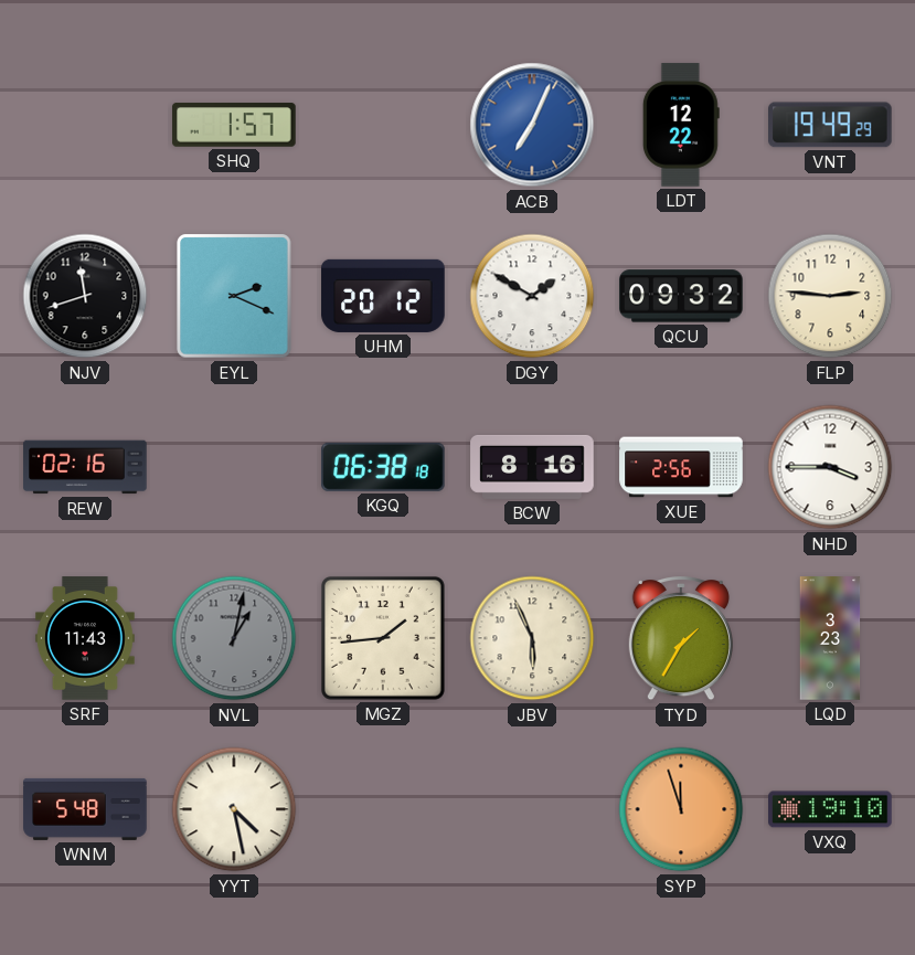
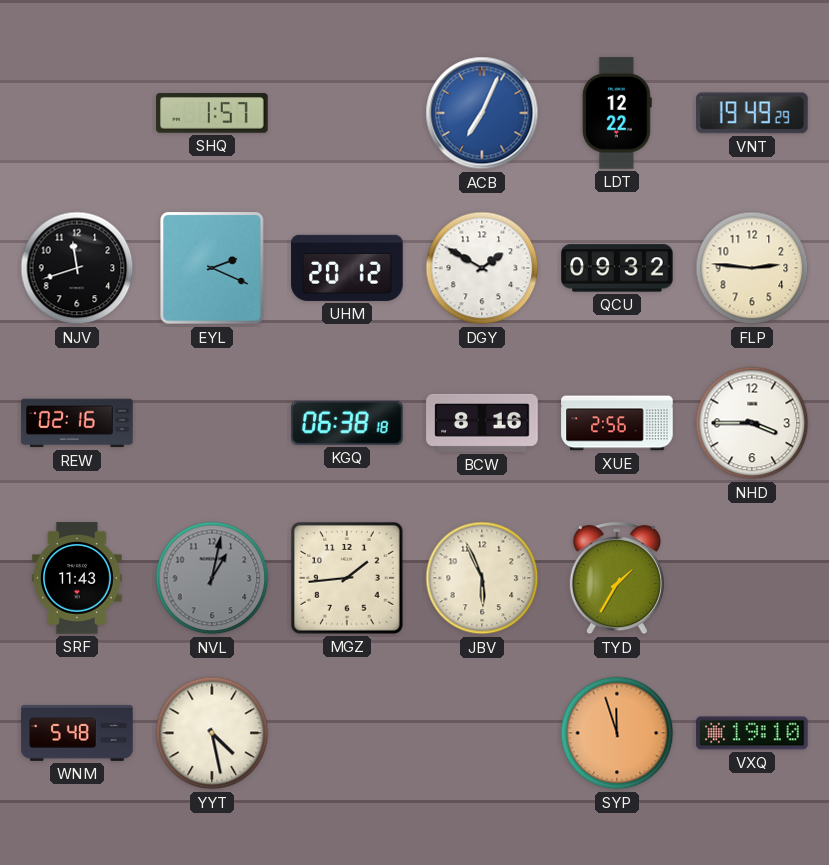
LQD: 3:23 -> none (830, 638)
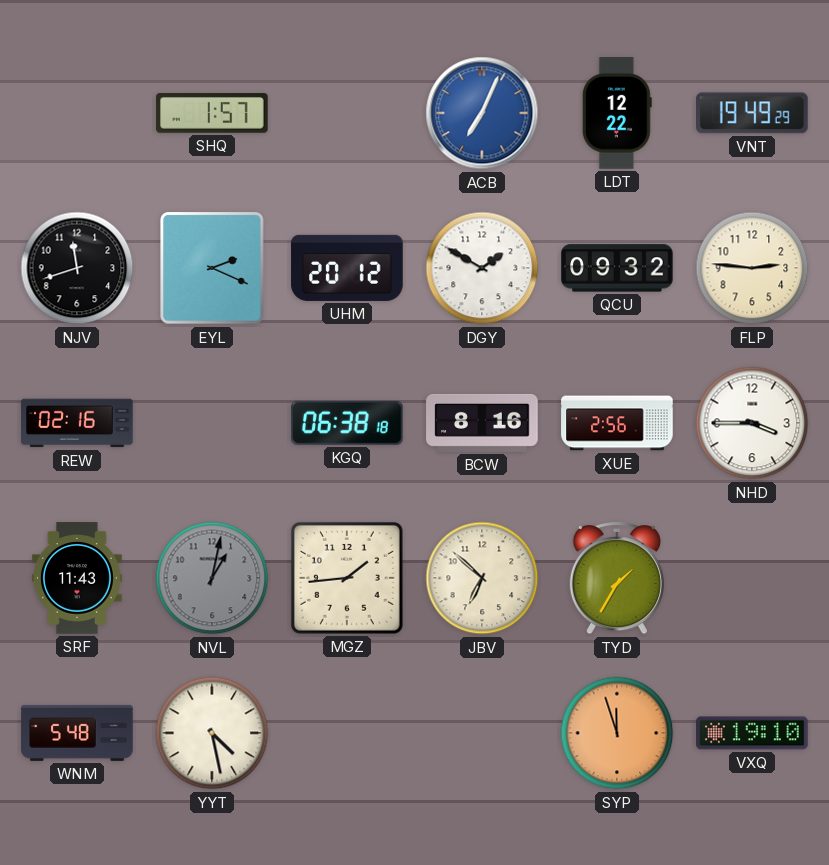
JBV: 5:56 -> 6:52 (482, 578)
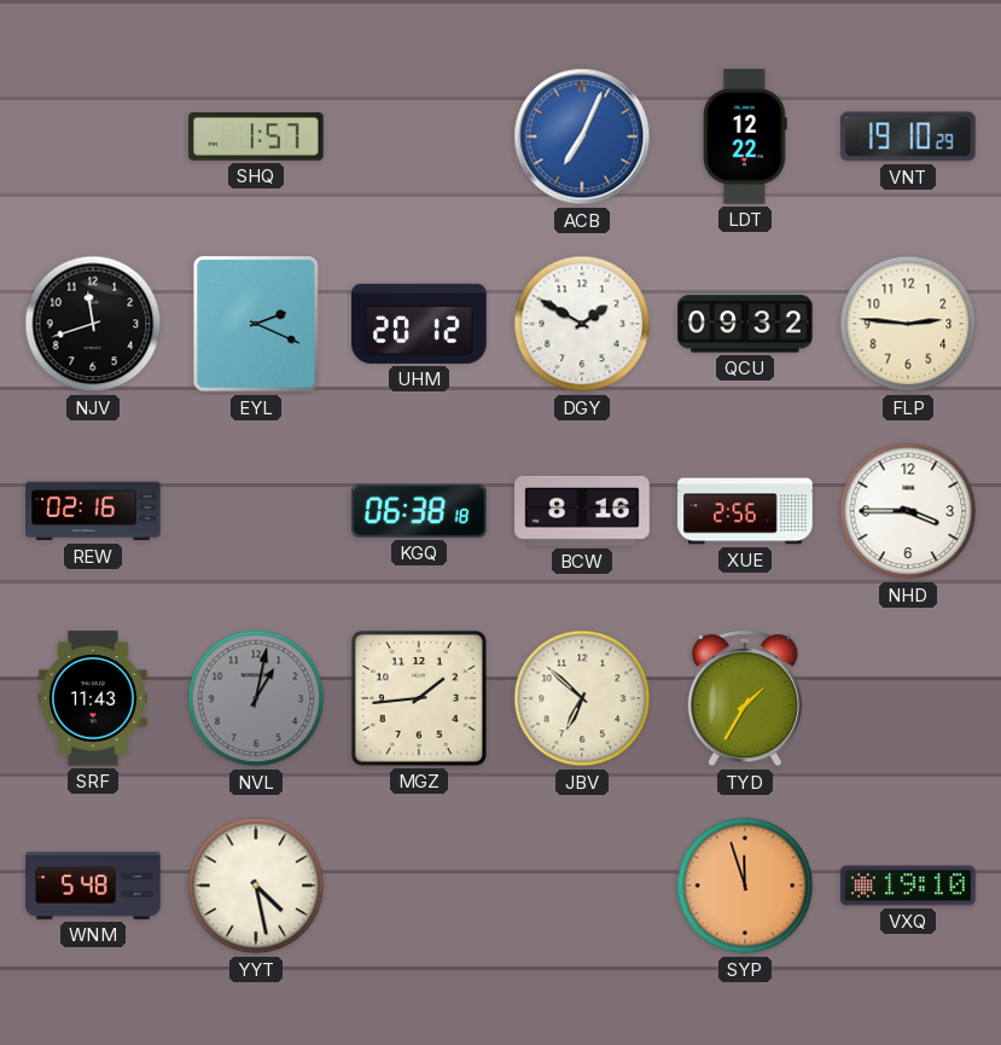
VNT: 19:49 -> 19:10 (909, 137)
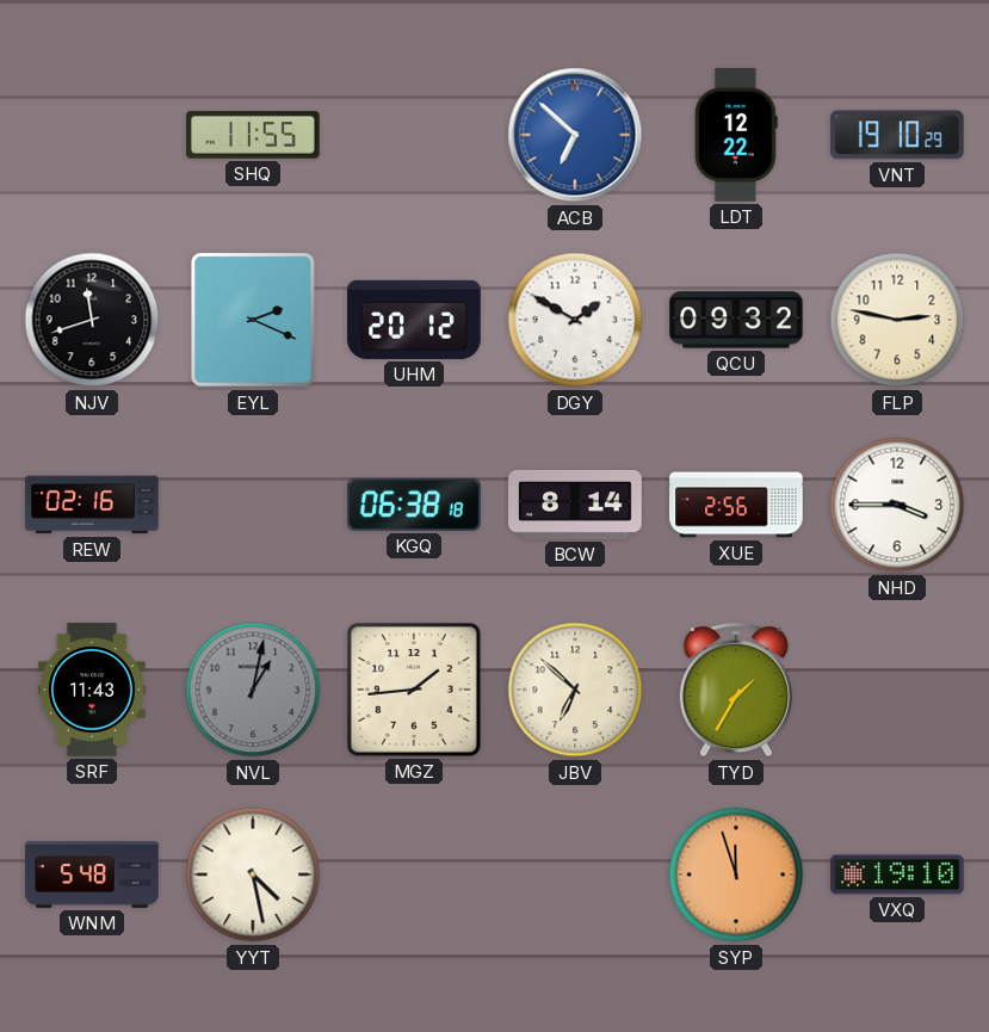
SHQ: 1:57 -> 11:55 (253, 135)
ACB: 7:04 -> 6:52 (575, 135)
FLP: 2:46 -> 2:47 (897, 320)
BCW: 8:16 -> 8:14 (575, 505)
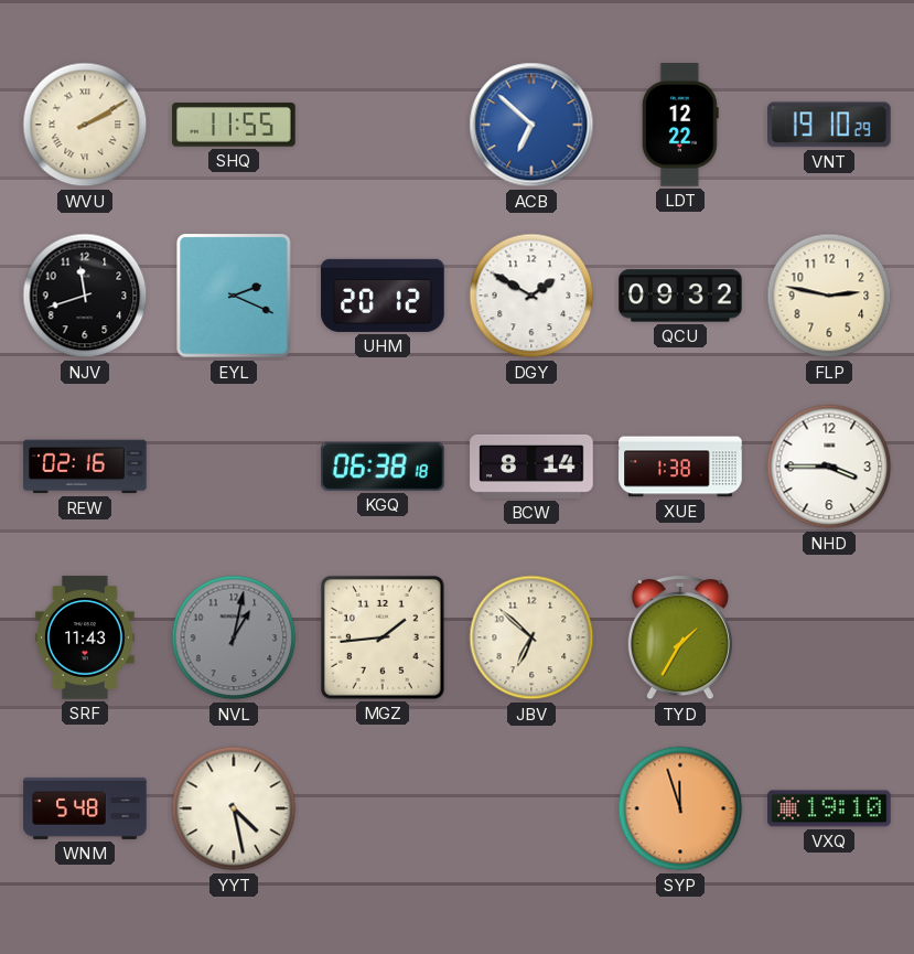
WVU: none -> 2:10 (85, 125)
XUE: 2:56 -> 1:38 (680, 467)
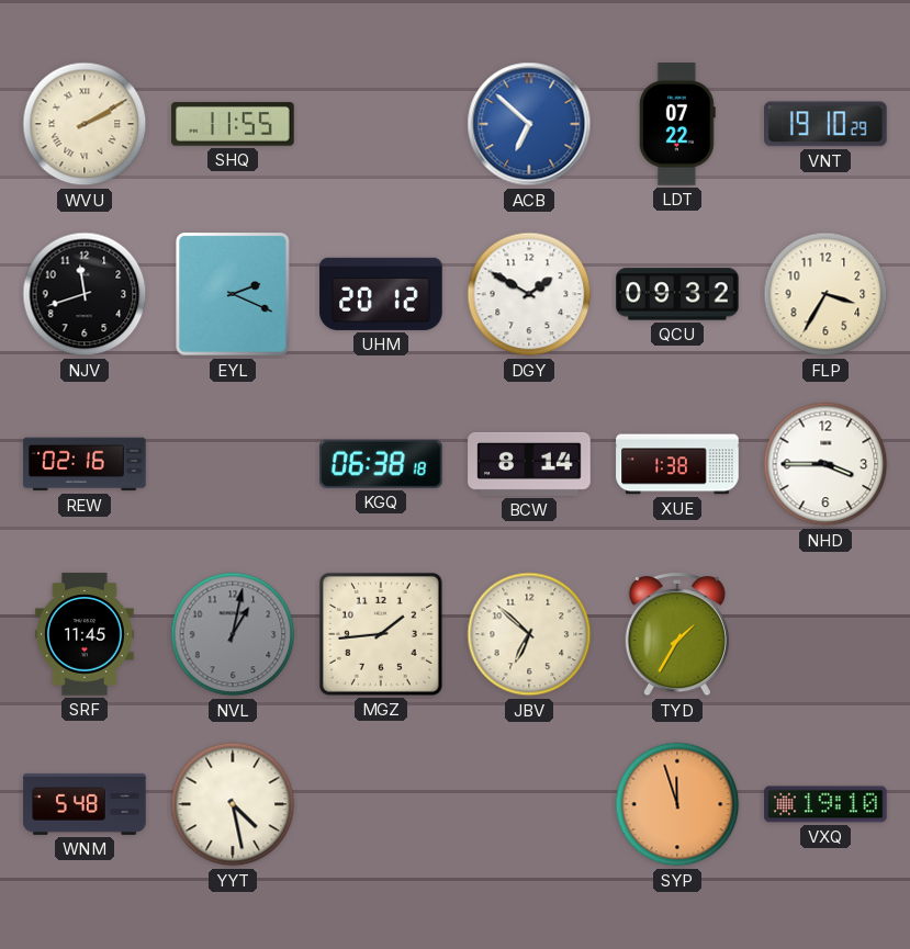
LDT: 12:22 -> 07:22 (677, 124)
FLP: 2:47 -> 3:35 (825, 294)
SRF: 11:43 -> 11:45 (85, 634)
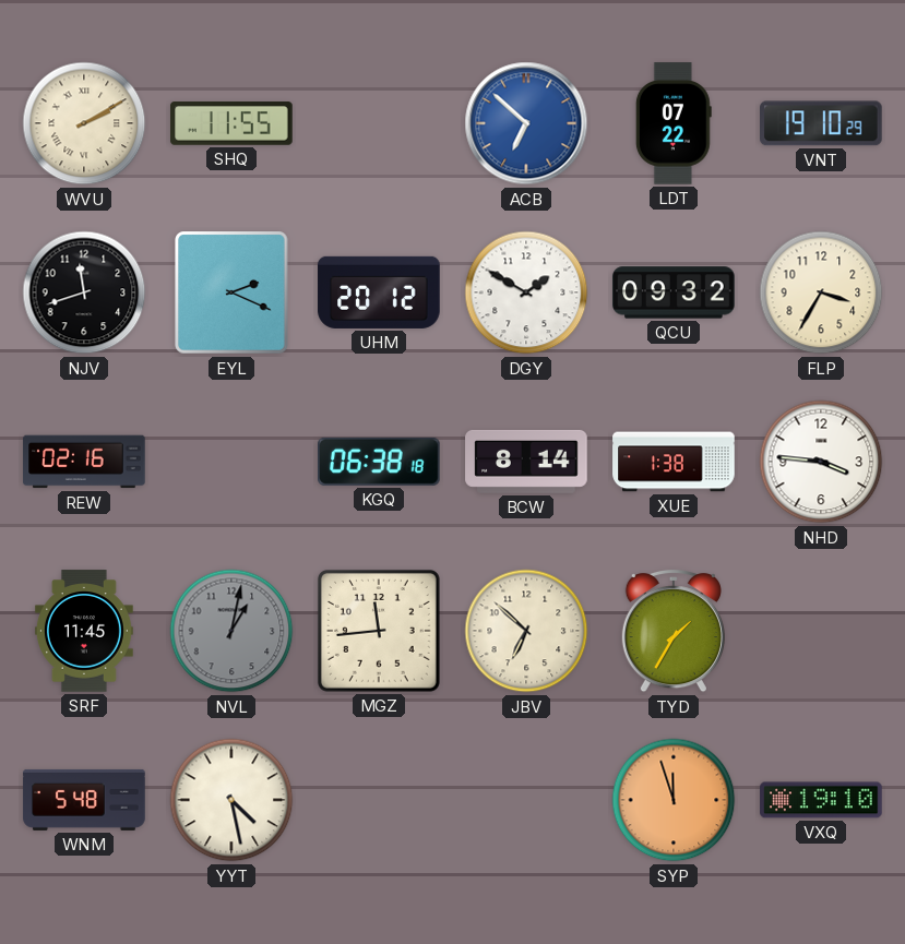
NHD: 3:45 -> 3:46 (821, 462)
MGZ: 1:44 -> 11:44 (379, 631)
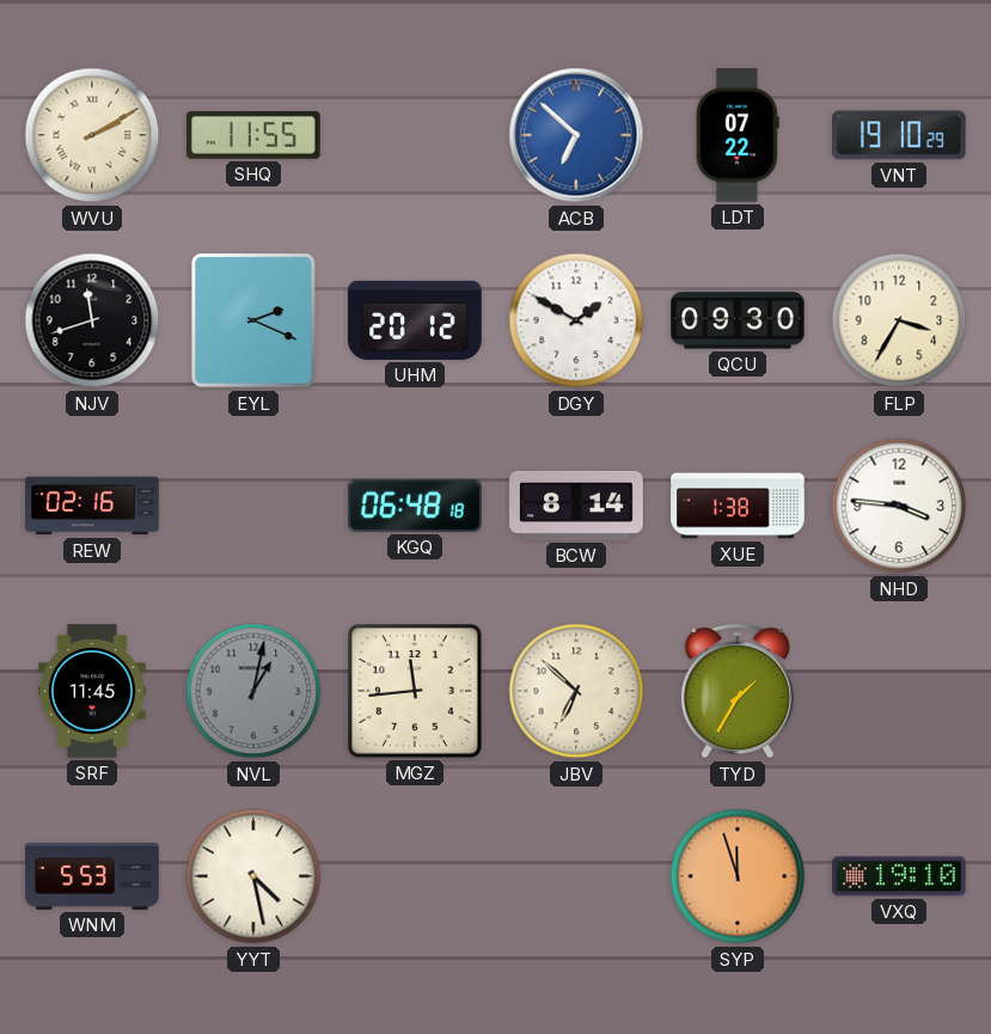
QCU: 09:32 -> 09:30 (738, 320)
KGQ: 06:38 -> 06:48 (416, 506)
WNM: 5:48 -> 5:53 (92, 876)
